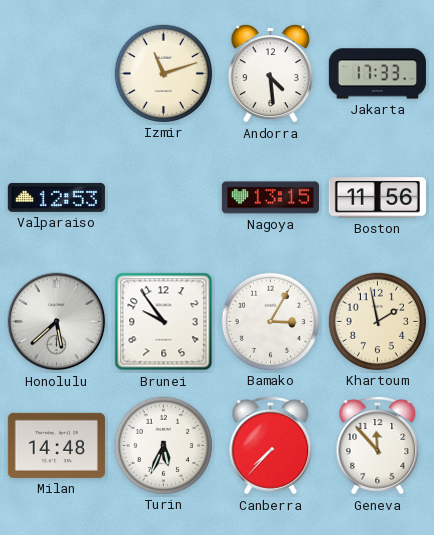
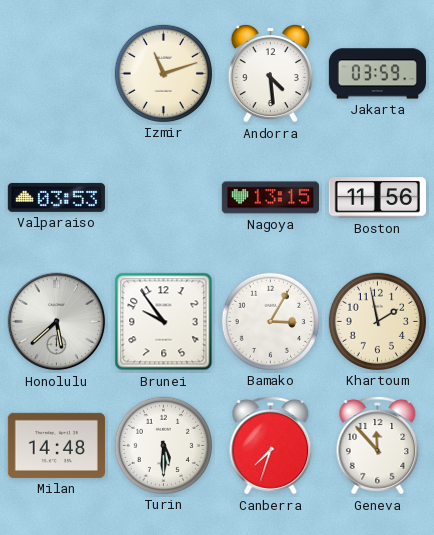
Jakarta: 17:33 -> 03:59 (377, 74)
Valparaiso: 12:53 -> 03:53 (56, 197)
Turin: 5:34 -> 5:30 (163, 445)
Canberra: 7:37 -> 7:33 (271, 446)
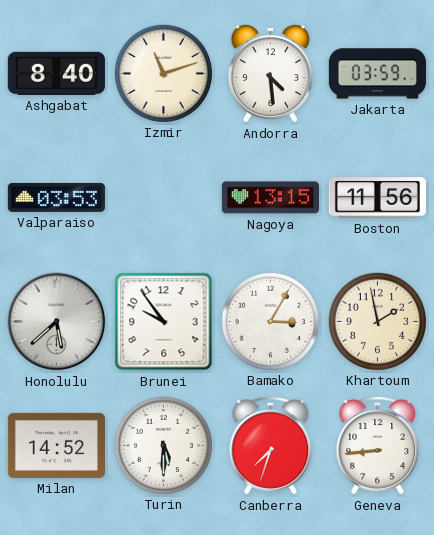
Ashgabat: none -> 8:40 (56, 73)
Milan: 14:48 -> 14:52 (56, 445)
Geneva: 11:53 -> 8:44 (378, 446)
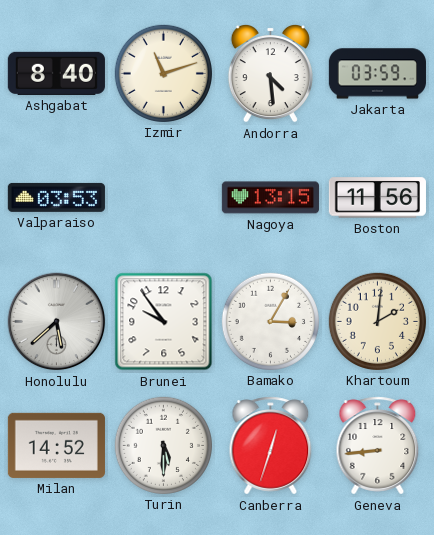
Khartoum: 1:58 -> 2:01 (377, 321)
Canberra: 7:33 -> 12:33 (271, 446)
